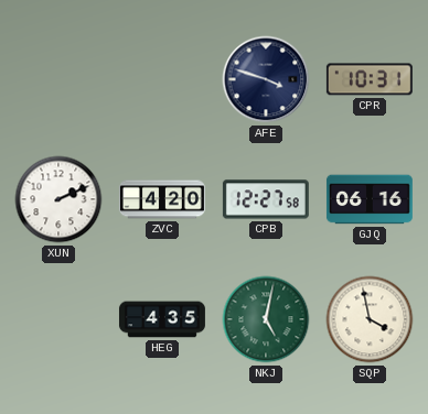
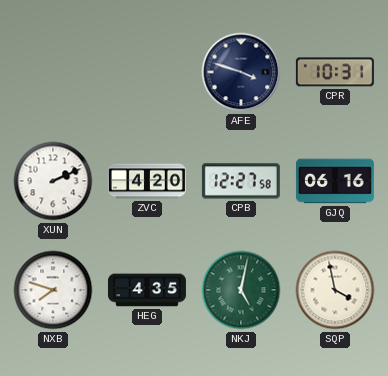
NXB: none -> 7:48 (53, 290)
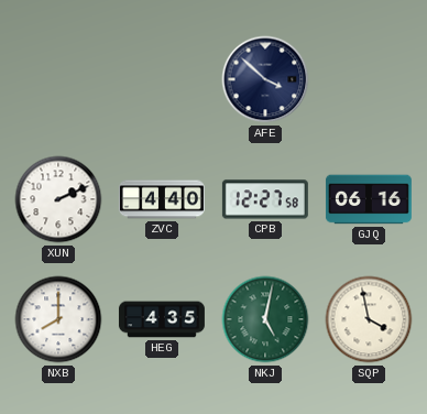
AFE: 3:48 -> 3:52 (265, 79)
CPR: 10:31 -> none (335, 72)
ZVC: 4:20 -> 4:40 (162, 199)
NXB: 7:48 -> 8:00 (58, 319)
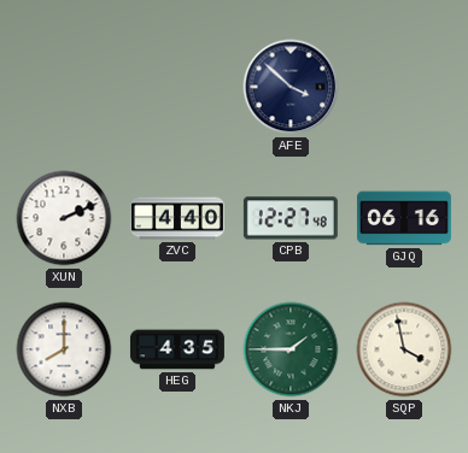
CPB: 12:27:58 -> 12:27:48 (291, 218)
NKJ: 5:02 -> 1:45 (291, 349)
